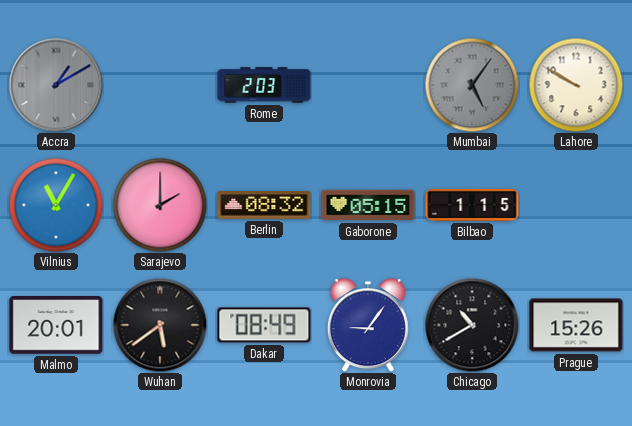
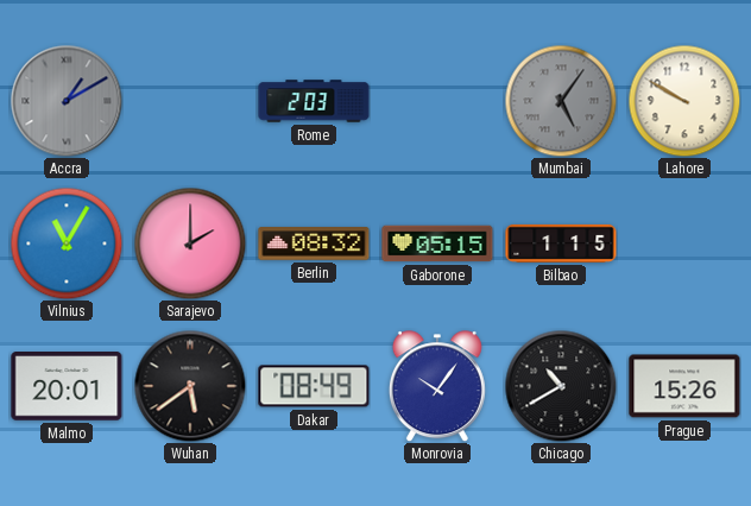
Monrovia: 9:06 -> 10:06 (437, 386)
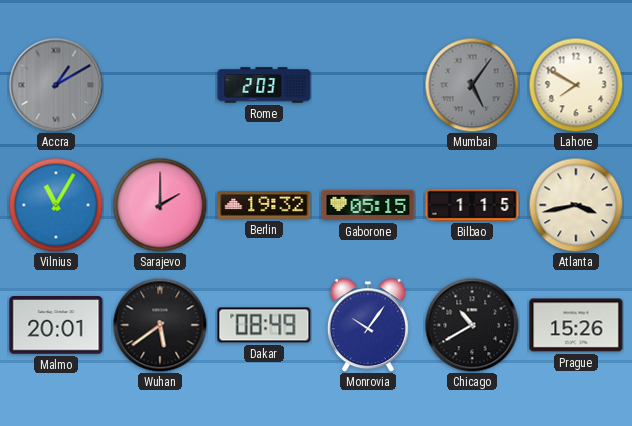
Lahore: 9:50 -> 7:50 (576, 85)
Berlin: 08:32 -> 19:32 (264, 205)
Atlanta: none -> 3:43 (576, 205)
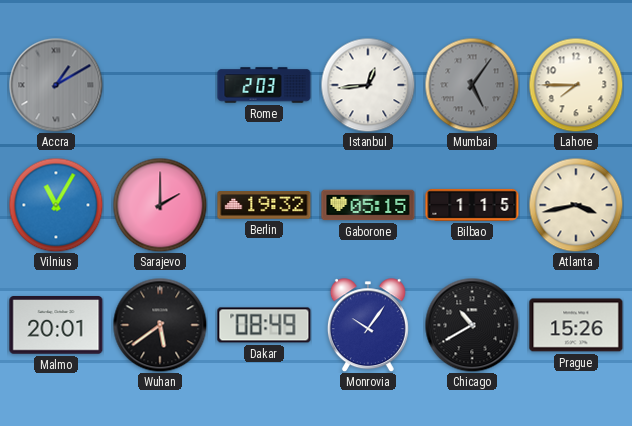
Istanbul: none -> 12:44 (368, 85)
Lahore: 7:50 -> 7:45 (576, 85)
